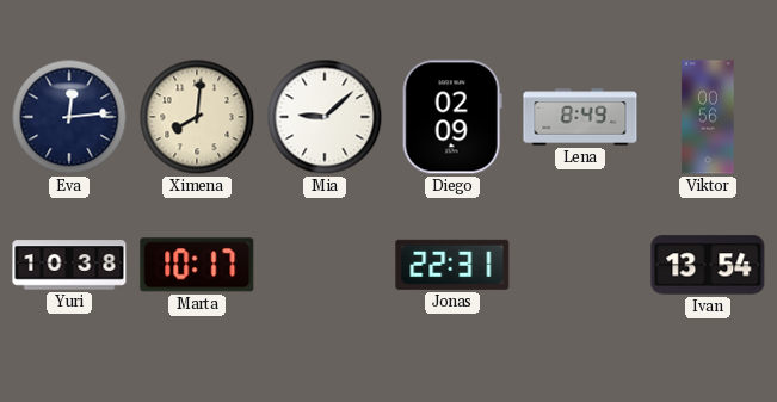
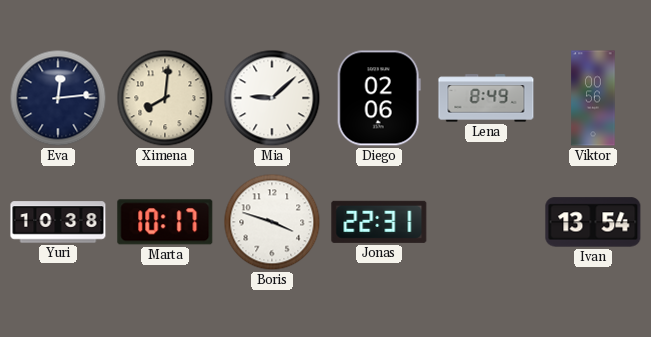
Diego: 02:09 -> 02:06 (379, 98)
Boris: none -> 3:48 (272, 222)
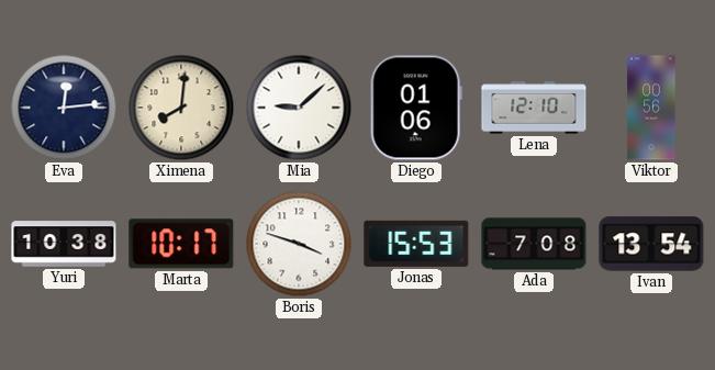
Diego: 02:06 -> 01:06 (416, 108)
Lena: 8:49 -> 12:10 (534, 108)
Jonas: 22:31 -> 15:53 (416, 244)
Ada: none -> 7:08 (534, 244)
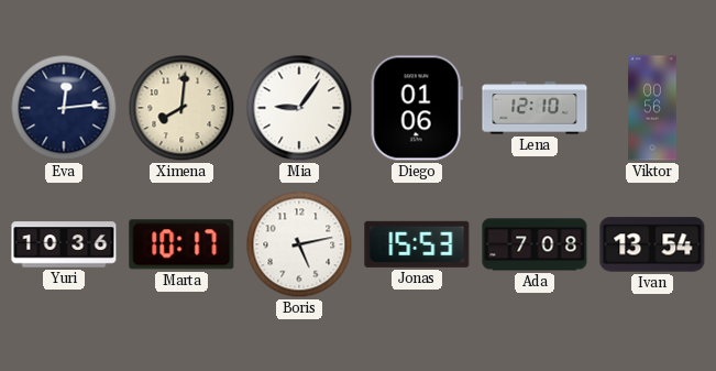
Mia: 9:08 -> 9:06 (299, 108)
Yuri: 10:38 -> 10:36 (64, 244)
Boris: 3:48 -> 5:13 (299, 244)
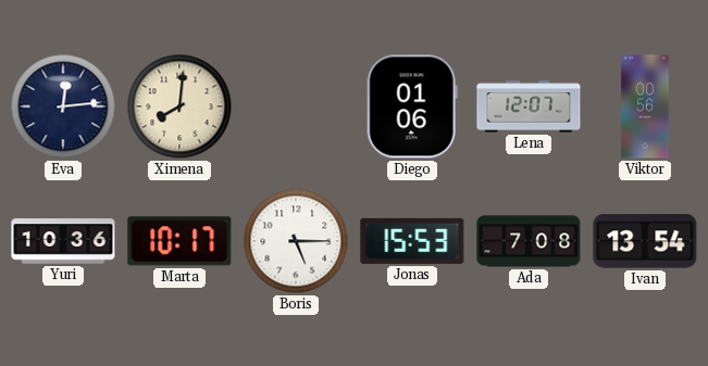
Mia: 9:06 -> none (299, 108)
Lena: 12:10 -> 12:07 (529, 106)
Boris: 5:13 -> 5:15 (296, 241)
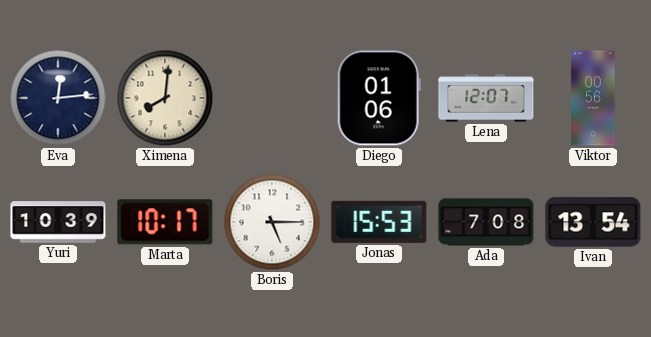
Yuri: 10:36 -> 10:39 (58, 222)
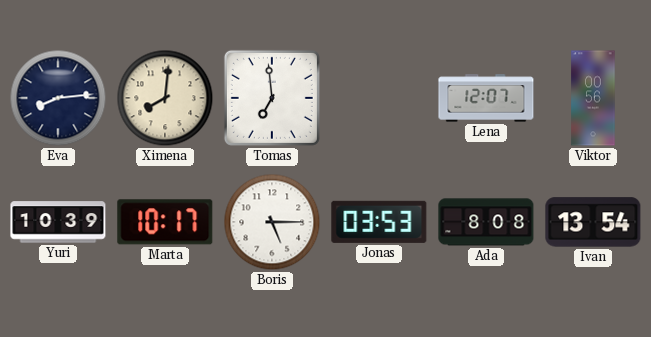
Eva: 12:14 -> 8:14 (58, 98)
Tomas: none -> 6:59 (272, 98)
Diego: 01:06 -> none (379, 98)
Jonas: 15:53 -> 03:53 (379, 222)
Ada: 7:08 -> 8:08 (486, 222)
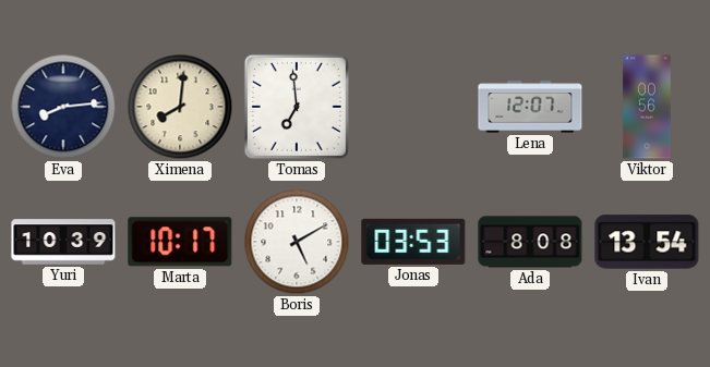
Boris: 5:15 -> 5:10 (297, 242)
